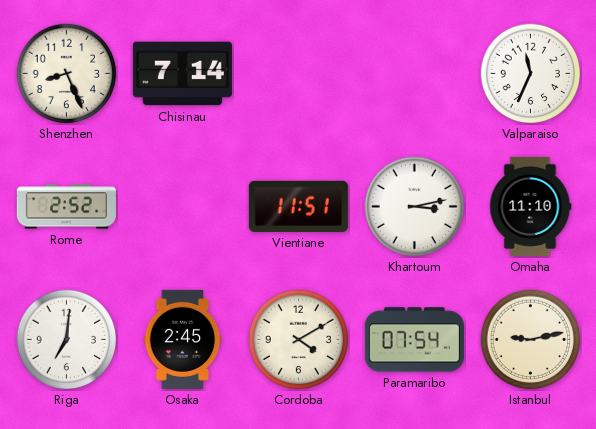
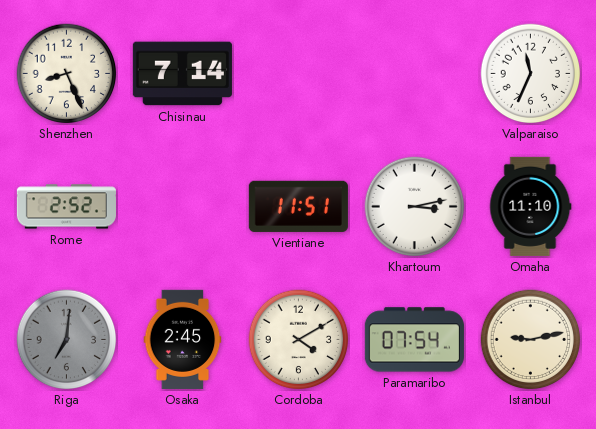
Riga dial: white -> grey (67, 340)
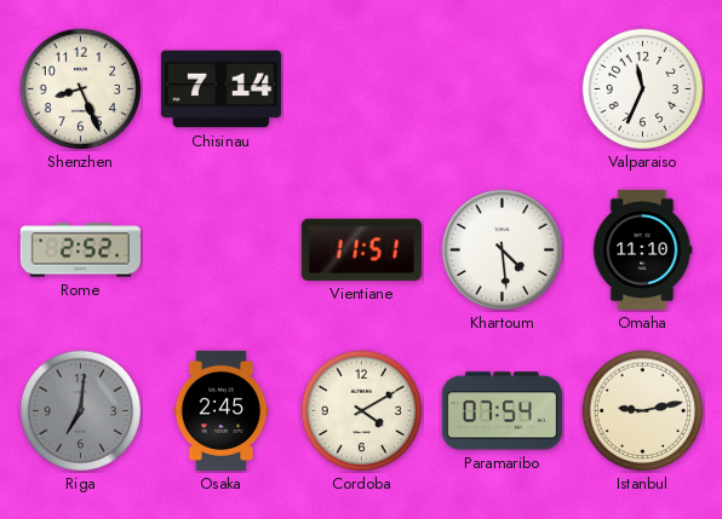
Khartoum: 3:13 -> 4:29 (503, 250)
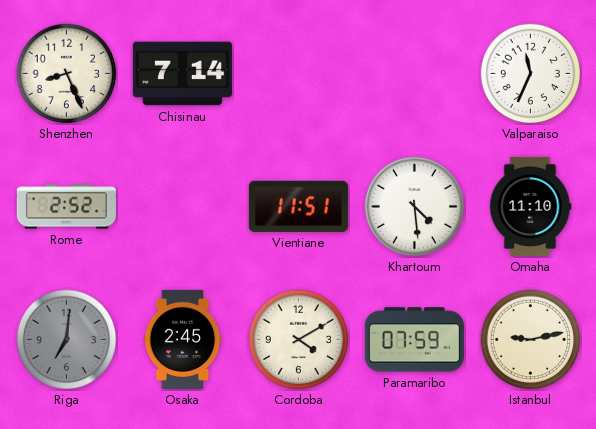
Paramaribo: 07:54 -> 07:59 (414, 340)
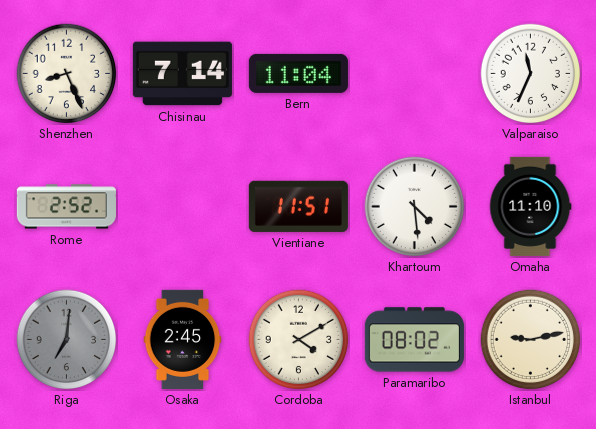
Bern: none -> 11:04 (298, 73)
Paramaribo: 07:59 -> 08:02 (414, 340)
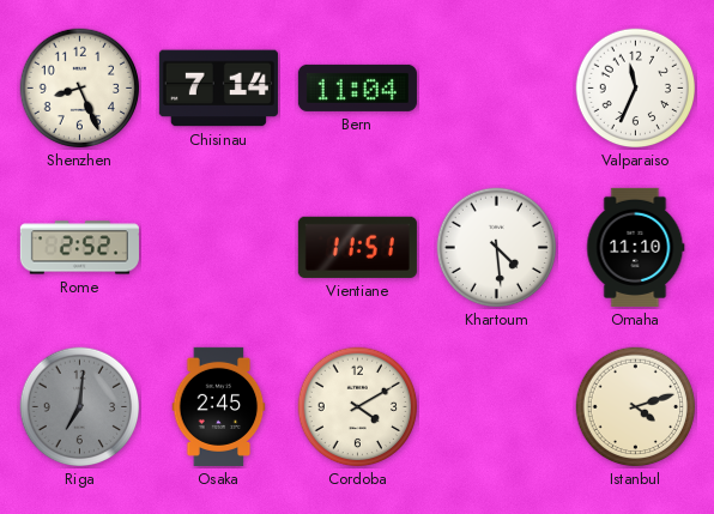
Paramaribo: 08:02 -> none (414, 340)
Istanbul: 9:13 -> 4:12 (636, 407)
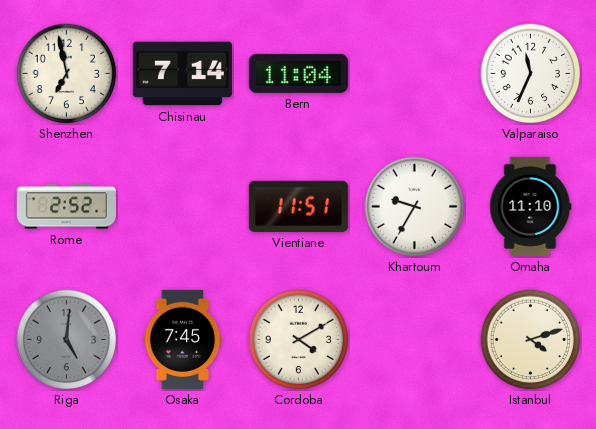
Shenzhen: 8:26 -> 6:58 (67, 74)
Khartoum: 4:29 -> 9:35 (415, 207)
Riga: 7:01 -> 5:01 (67, 340)
Osaka: 2:45 -> 7:45 (183, 339)
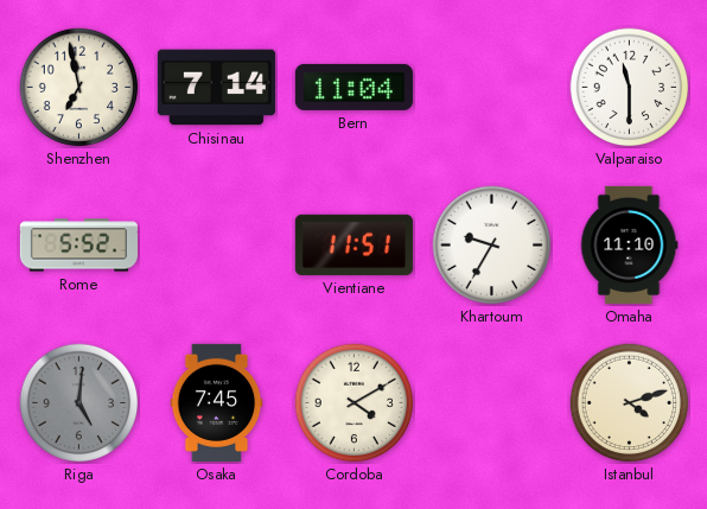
Valparaiso: 11:34 -> 11:30 (630, 88)
Rome: 2:52 -> 5:52 (78, 246)
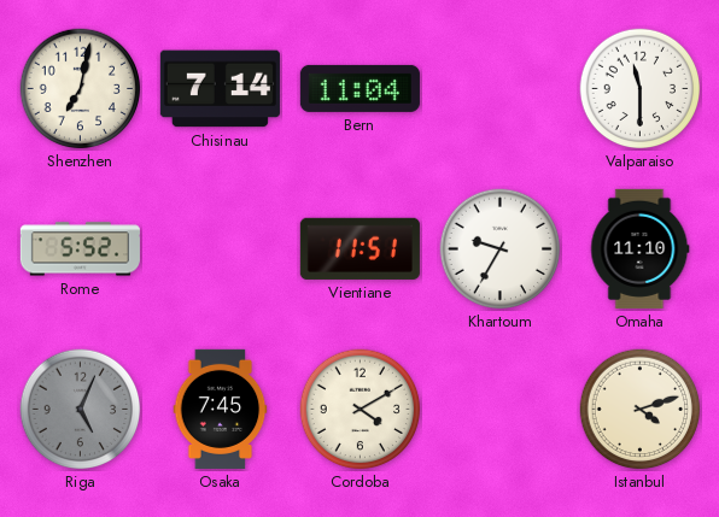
Shenzhen: 6:58 -> 7:02 (81, 89)
Riga: 5:01 -> 5:04 (81, 410)
